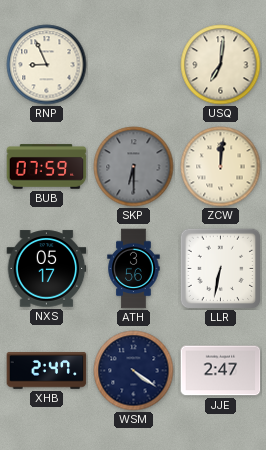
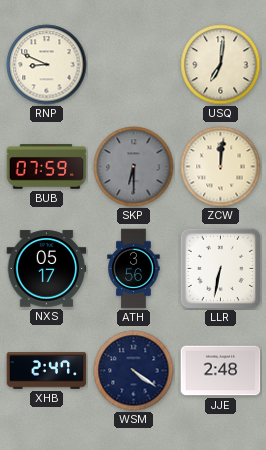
RNP: 8:56 -> 8:49 (47, 65)
JJE: 2:47 -> 2:48 (221, 371)
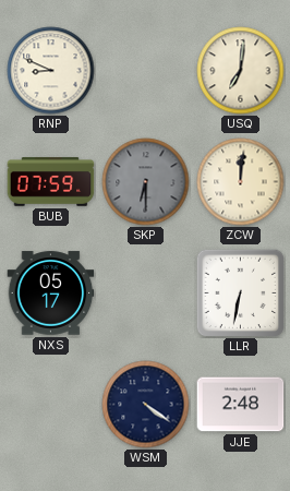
ATH: 3:56 -> none (134, 269)
XHB: 2:47 -> none (47, 371)
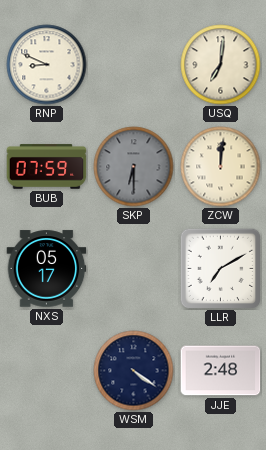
LLR: 6:32 -> 7:10 (220, 268)
